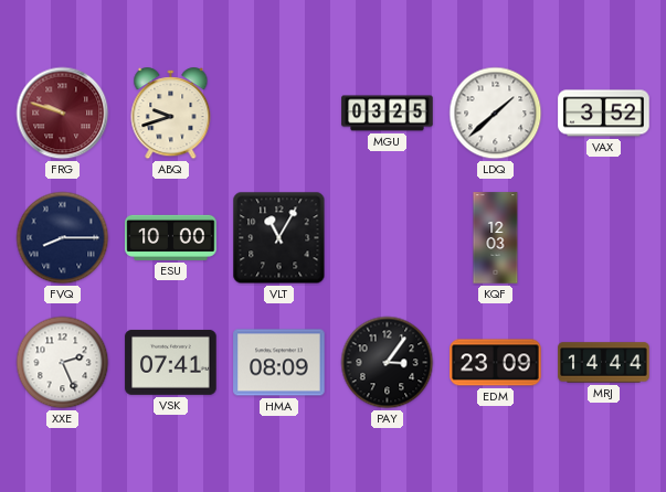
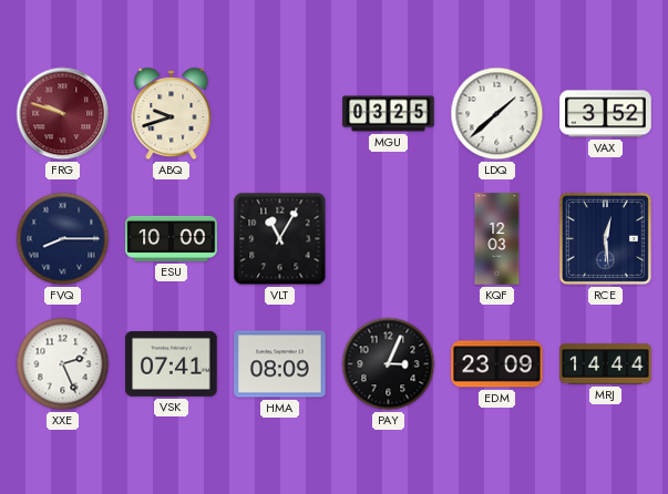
RCE: none -> 12:29 (605, 238)
PAY: 3:06 -> 3:04 (389, 364)
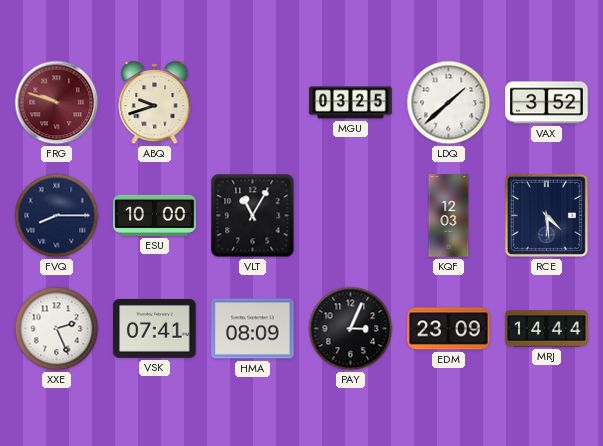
RCE: 12:29 -> 4:29 (546, 215)
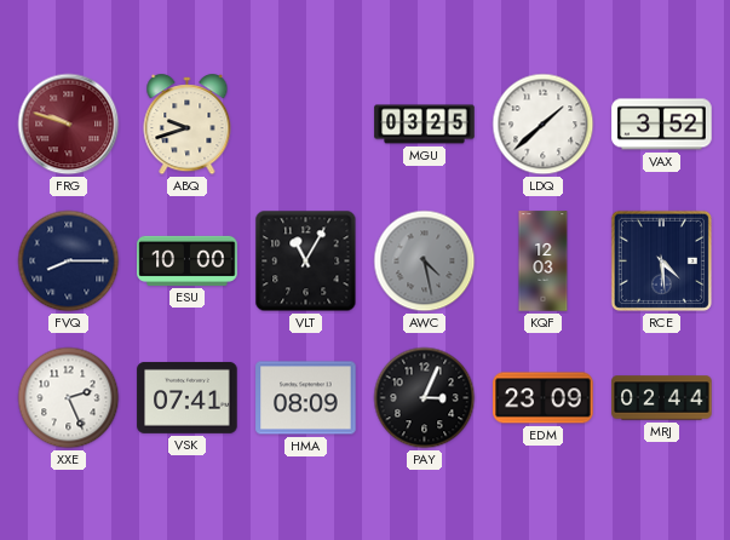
AWC: none -> 4:28 (425, 262)
MRJ: 14:44 -> 02:44 (662, 398)
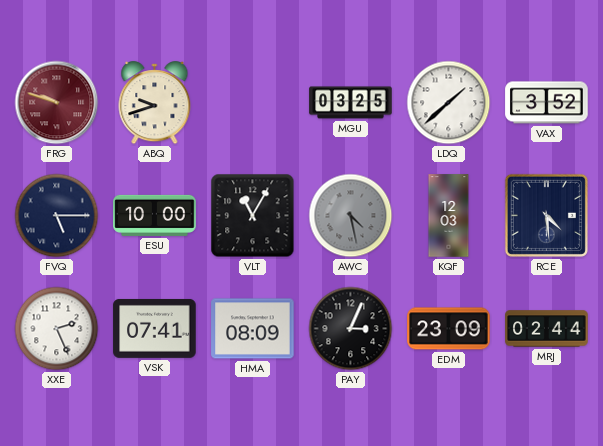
FVQ: 8:15 -> 5:15 (57, 216)
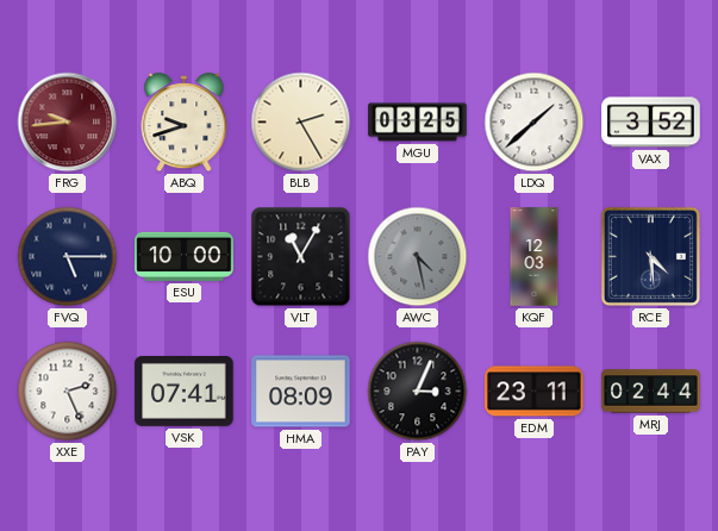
FRG: 9:48 -> 9:44 (68, 123)
BLB: none -> 2:25 (301, 123)
EDM: 23:09 -> 23:11 (535, 392)
